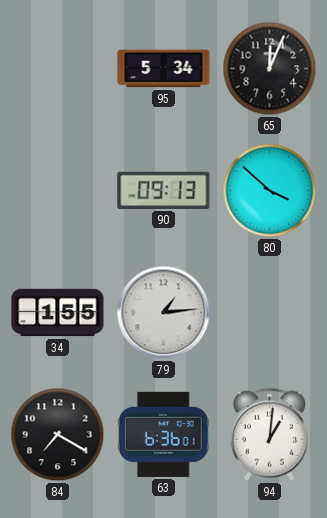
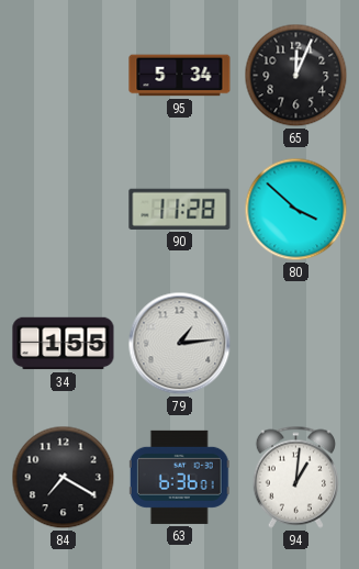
90: 09:13 -> 11:28 (180, 209)
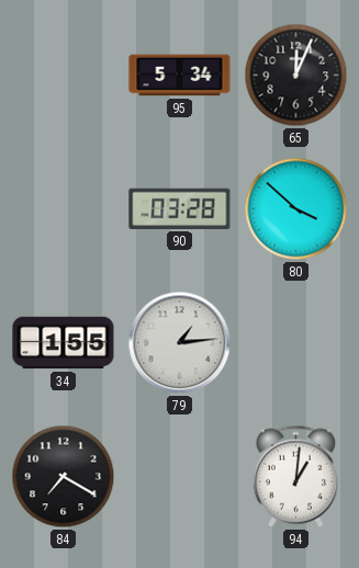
90: 11:28 -> 03:28 (180, 208)
63: 6:36 -> none (179, 477)
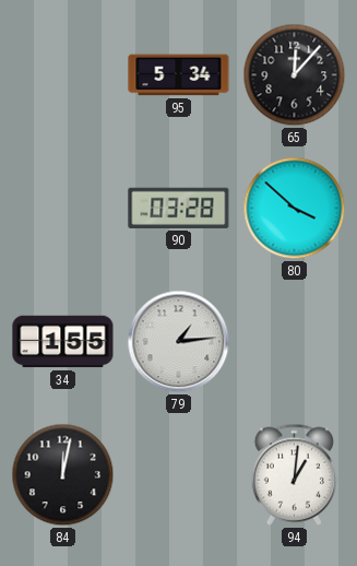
65: 12:04 -> 12:07 (295, 75)
84: 7:20 -> 12:02 (63, 475)
